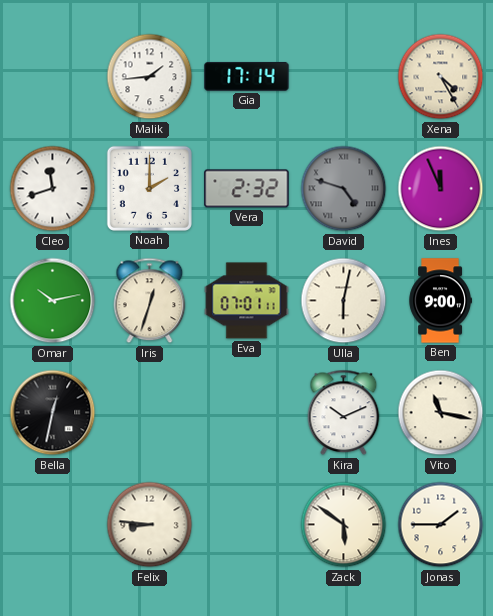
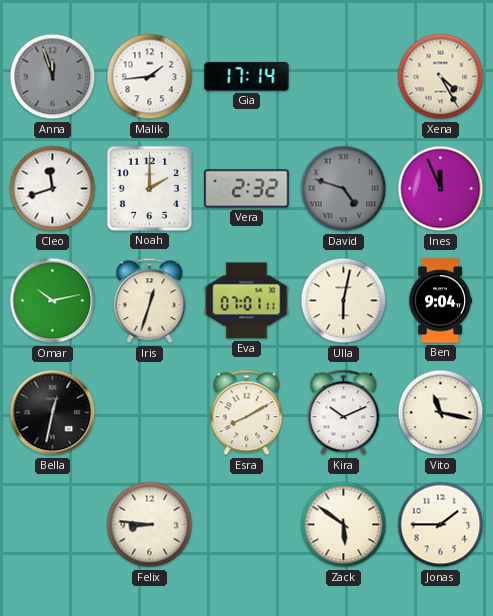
Anna: none -> 11:57 (53, 77)
Ben: 9:00 -> 9:04 (440, 301)
Esra: none -> 8:10 (247, 413)
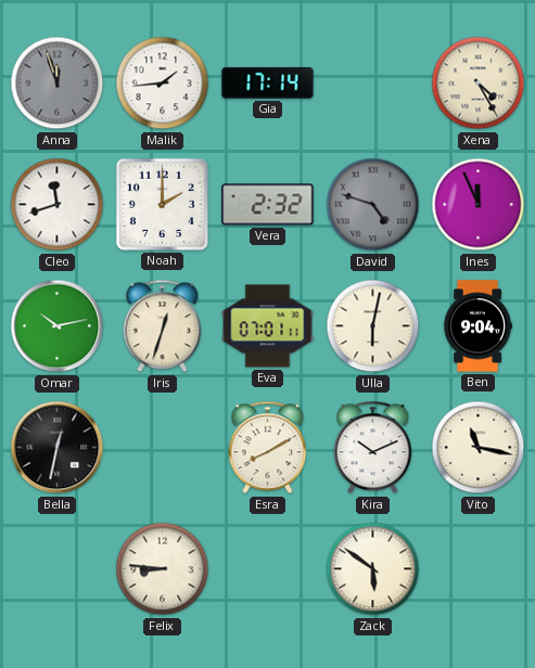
Jonas: 1:45 -> none (441, 525)
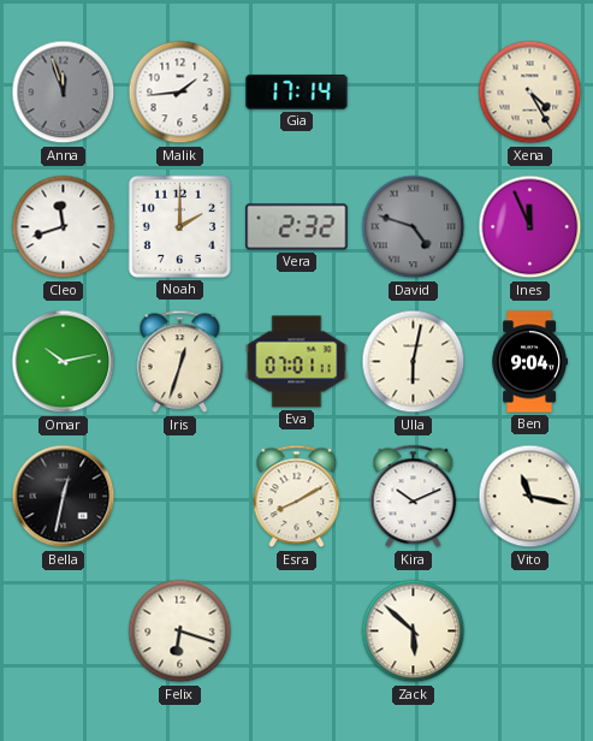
Felix: 8:46 -> 6:18 (180, 632)
Zack: 5:51 -> 5:52 (414, 632)
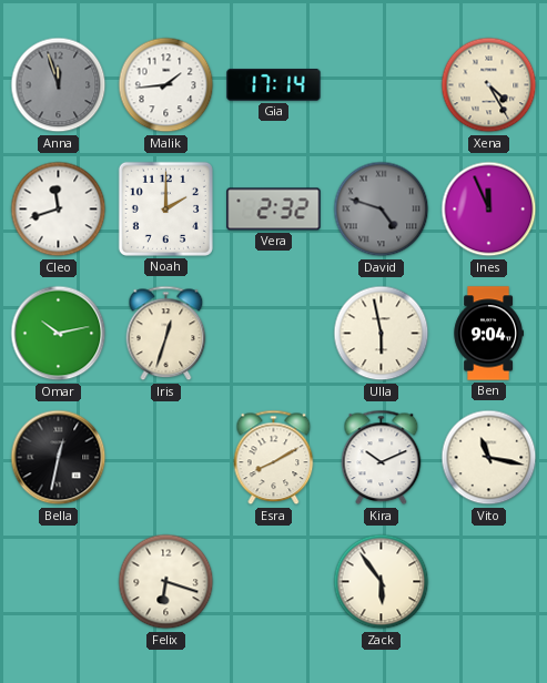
Eva: 07:01 -> none (297, 362)
Ulla: 6:02 -> 5:58 (382, 334)
Zack: 5:52 -> 5:54 (382, 582)
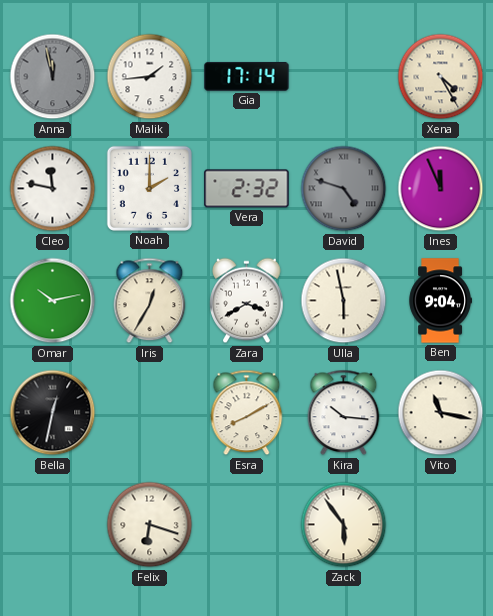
Anna: 11:57 -> 11:58 (53, 77)
Cleo: 11:42 -> 11:47 (53, 189)
Iris: 12:33 -> 12:35 (150, 301)
Zara: none -> 3:40 (247, 301)
Kira: 10:11 -> 10:16 (344, 413)
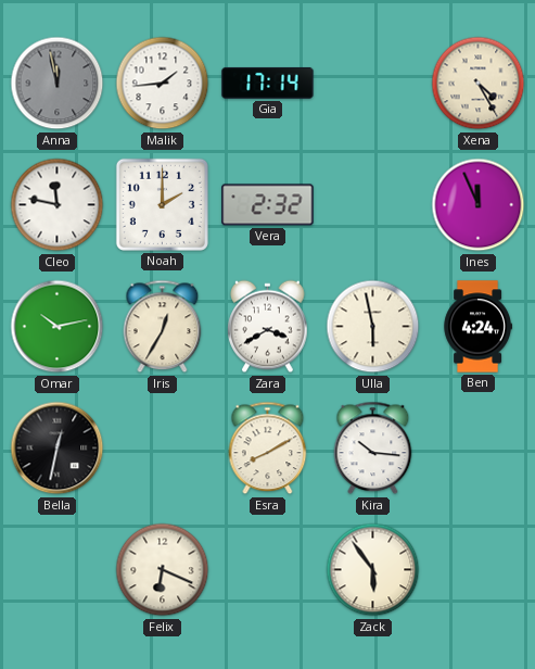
David: 4:48 -> none (344, 189)
Ben: 9:04 -> 4:24 (477, 327)
Vito: 11:17 -> none (441, 413)
Felix: 6:18 -> 6:19 (163, 570)
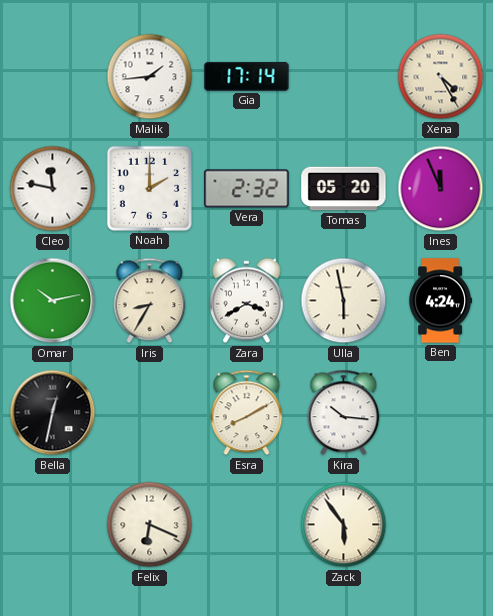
Anna: 11:58 -> none (58, 84)
Tomas: none -> 05:20 (344, 189)
Iris: 12:35 -> 8:35 (150, 301)
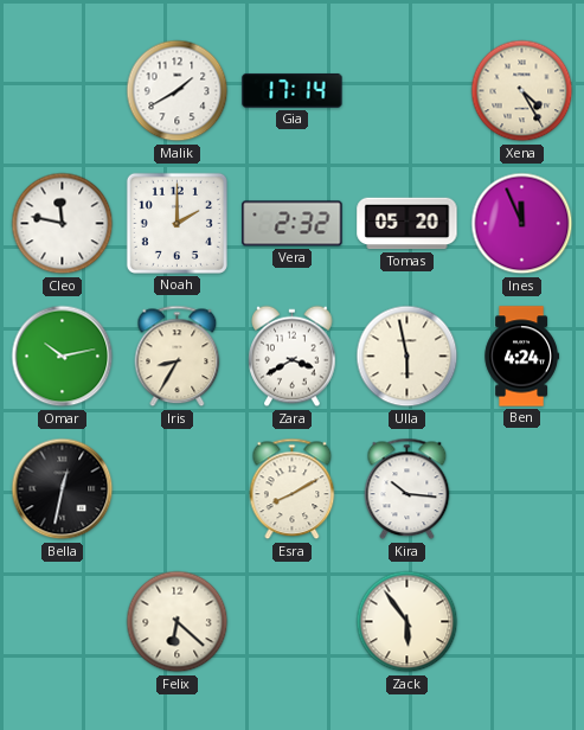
Malik: 1:44 -> 1:40 (178, 91)
Felix: 6:19 -> 6:22 (178, 622)
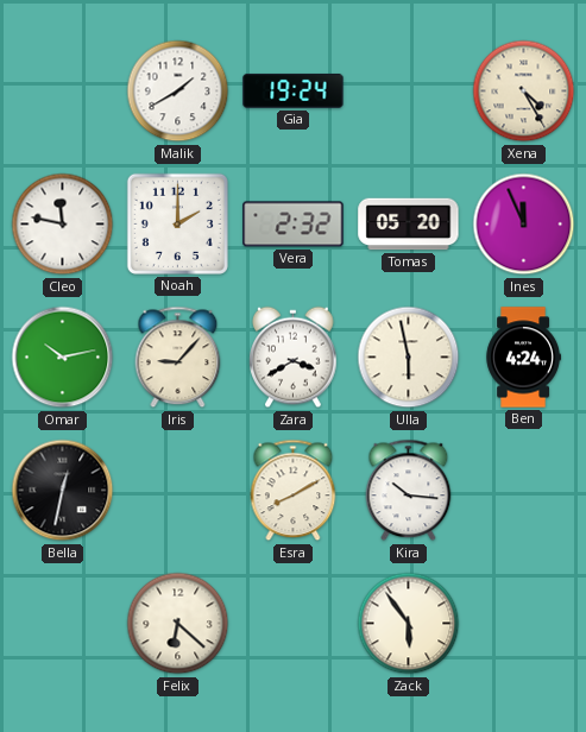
Gia: 17:14 -> 19:24 (294, 90)
Iris: 8:35 -> 9:07 (178, 358)
